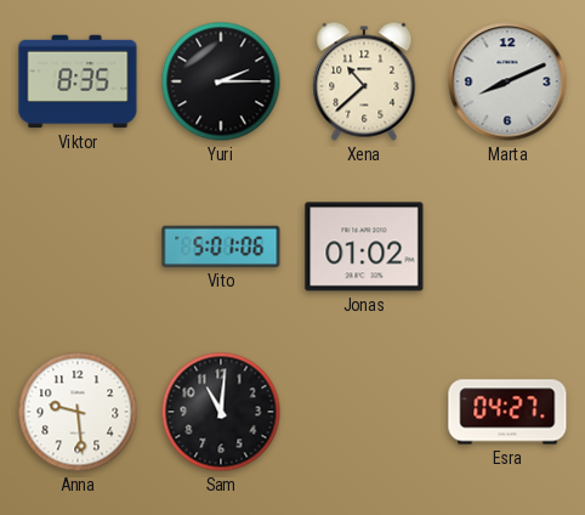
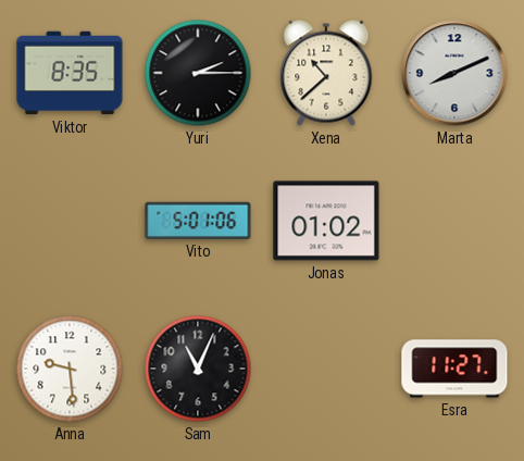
Sam: 11:01 -> 11:04 (198, 369)
Esra: 04:27 -> 11:27 (454, 369)
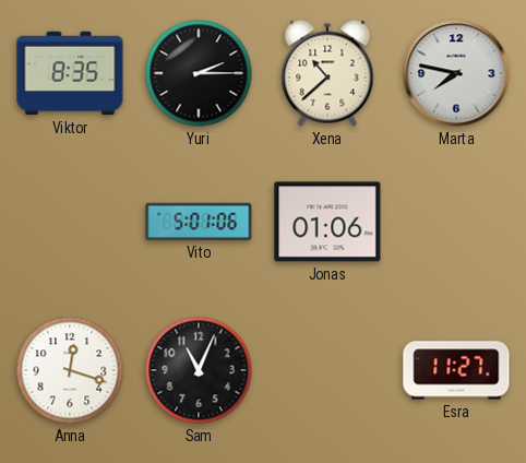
Marta: 8:11 -> 7:47 (456, 73)
Jonas: 01:02 -> 01:06 (327, 222)
Anna: 9:29 -> 12:18 (70, 370)
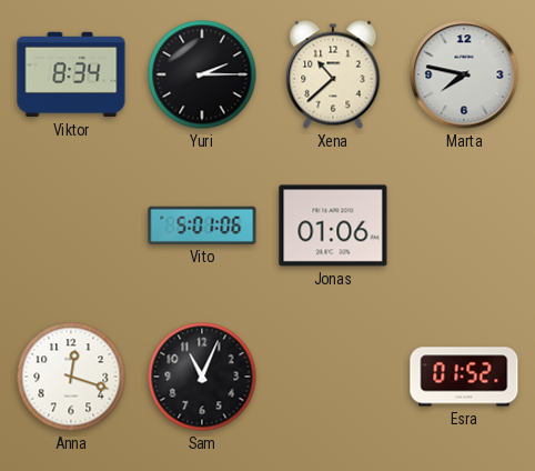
Viktor: 8:35 -> 8:34 (71, 74)
Esra: 11:27 -> 01:52 (464, 377)
